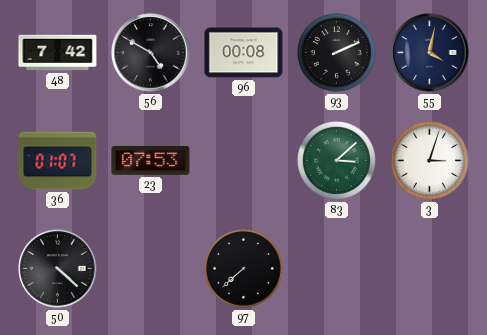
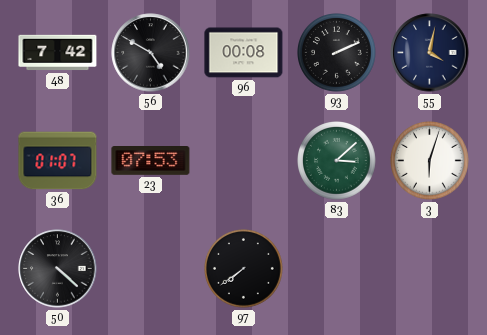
3: 3:03 -> 6:03 (430, 161)
97: 7:38 -> 7:39 (244, 269)
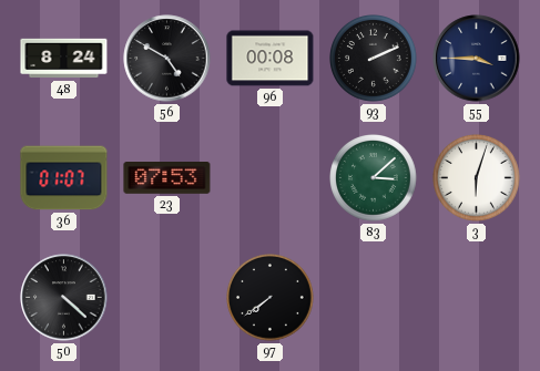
48: 7:42 -> 8:24 (64, 59)
55: 4:02 -> 3:45 (477, 59)
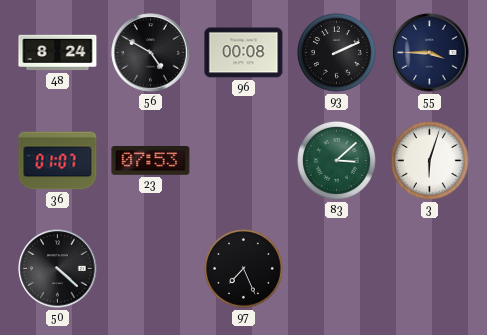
97: 7:39 -> 7:26 (244, 269)
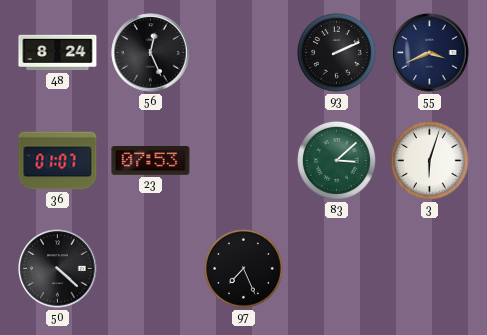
56: 4:50 -> 12:26 (151, 53)
96: 00:08 -> none (244, 53)
55: 3:45 -> 3:41 (430, 53)
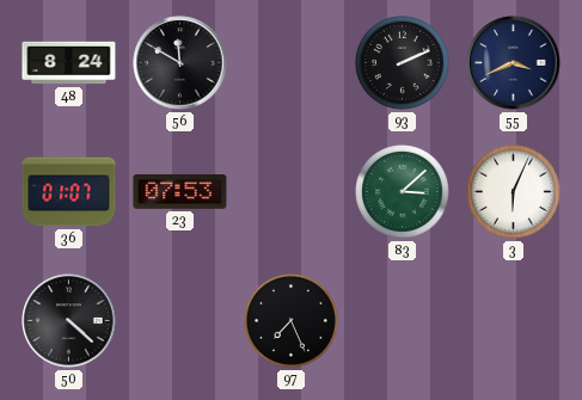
56: 12:26 -> 11:50 (180, 63)
3: 6:03 -> 6:04 (514, 192)
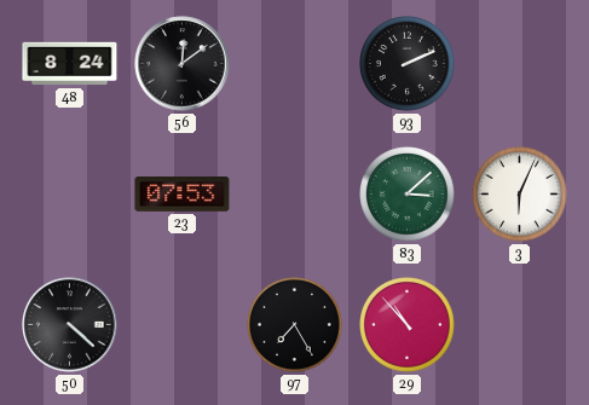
56: 11:50 -> 12:09 (183, 64)
55: 3:41 -> none (514, 63)
36: 01:07 -> none (69, 192)
97: 7:26 -> 7:25 (295, 325)
29: none -> 10:53 (408, 325)
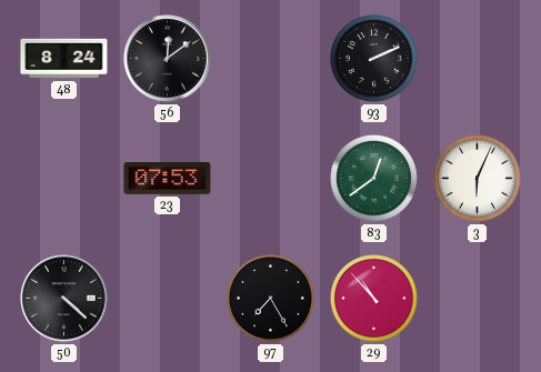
83: 3:08 -> 12:39 (374, 179)
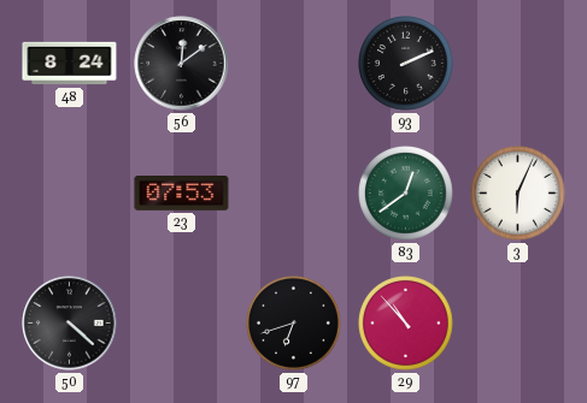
97: 7:25 -> 6:42 (294, 324)
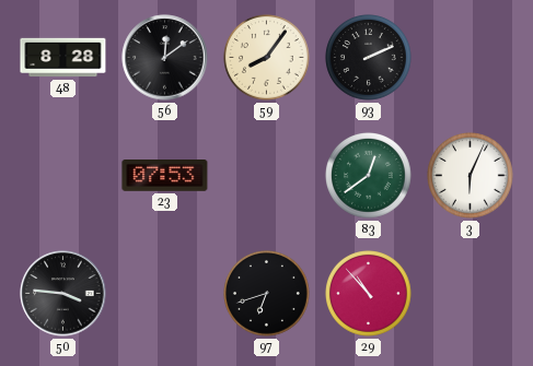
48: 8:24 -> 8:28 (63, 58)
59: none -> 8:06 (267, 58)
50: 4:22 -> 3:46 (63, 294)
